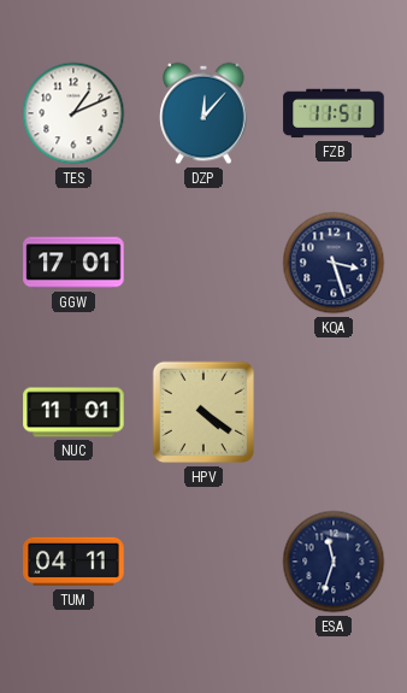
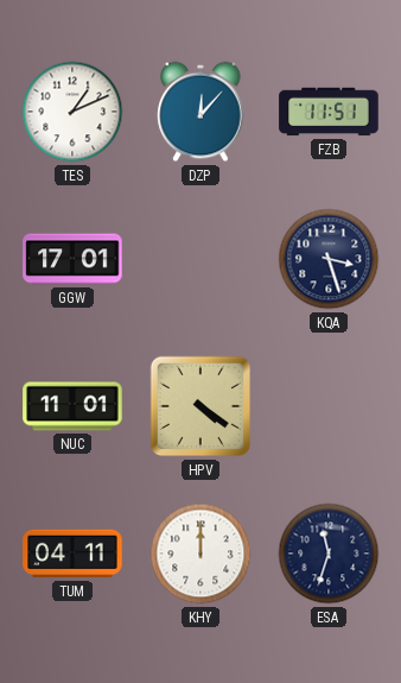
KHY: none -> 12:00 (200, 554)
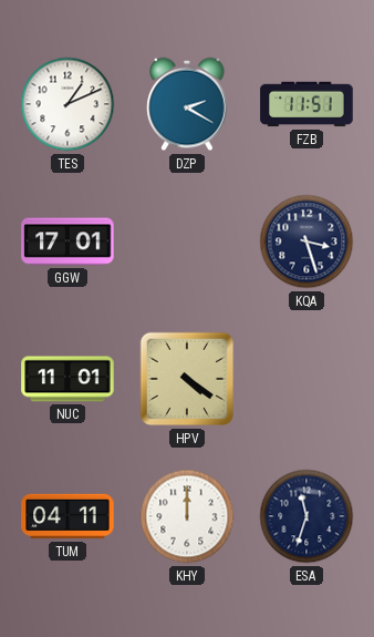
DZP: 12:07 -> 2:20 (187, 104)
